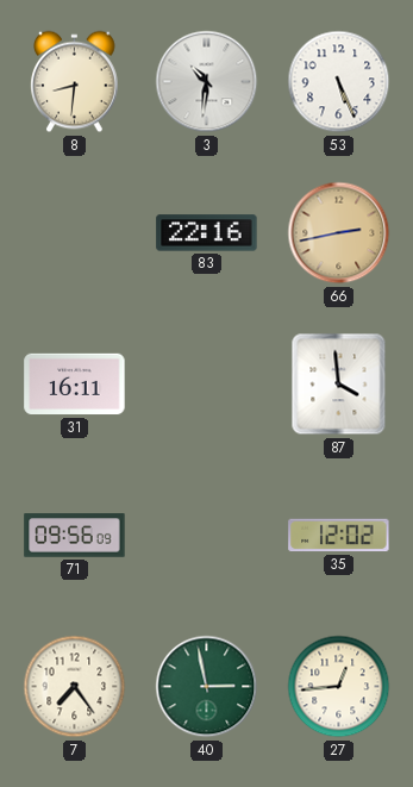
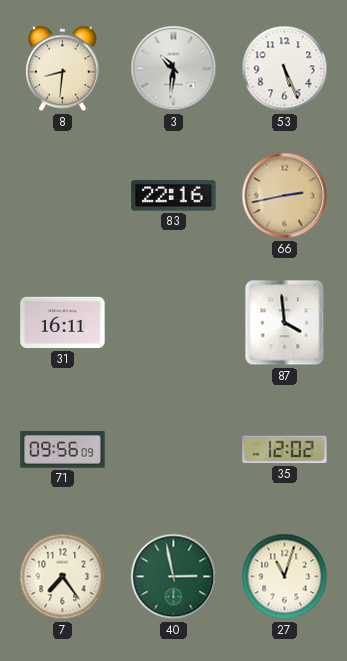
27: 12:44 -> 11:03 (285, 577)
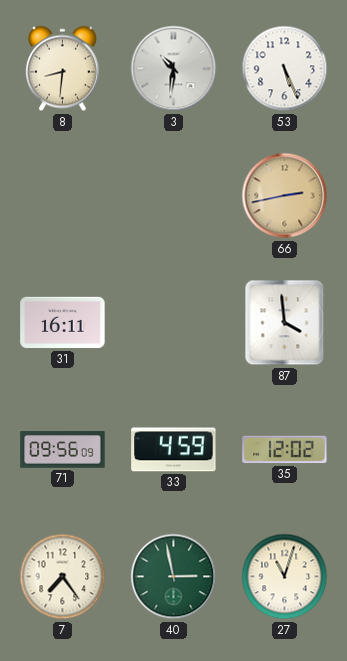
83: 22:16 -> none (174, 196)
33: none -> 4:59 (174, 450)
